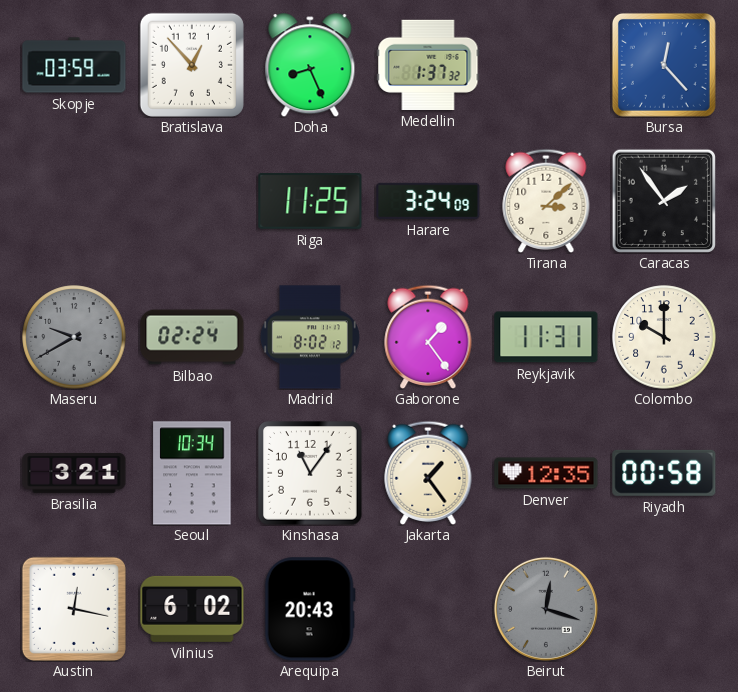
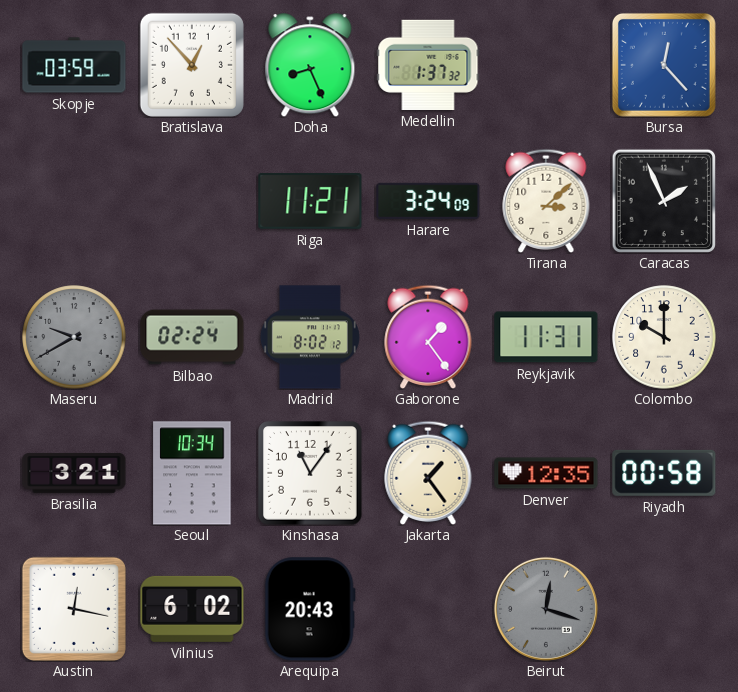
Riga: 11:25 -> 11:21 (310, 201)
Caracas: 1:54 -> 1:56 (664, 201)
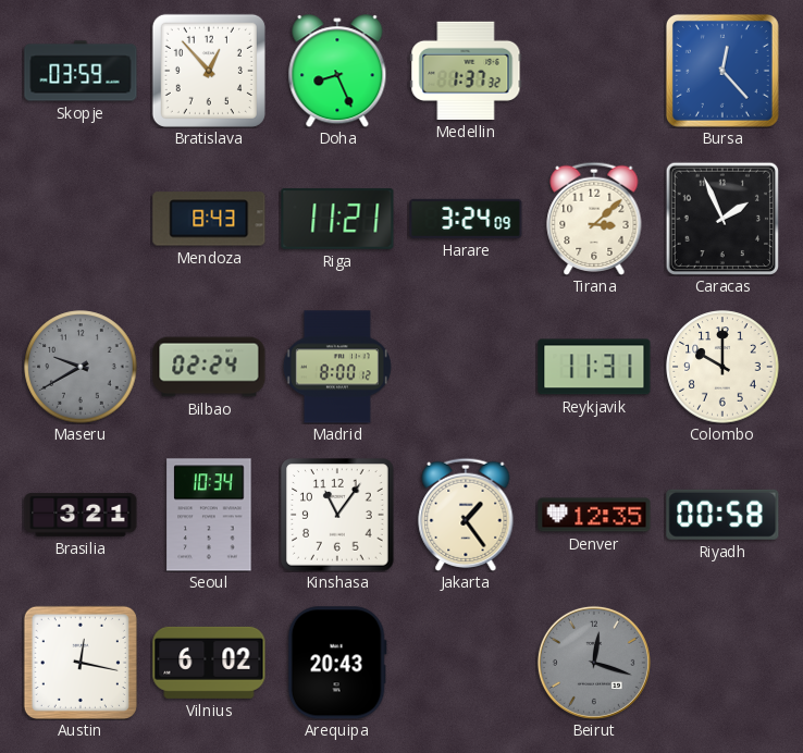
Mendoza: none -> 8:43 (209, 219)
Madrid: 8:02 -> 8:00 (337, 367)
Gaborone: 1:24 -> none (428, 337)
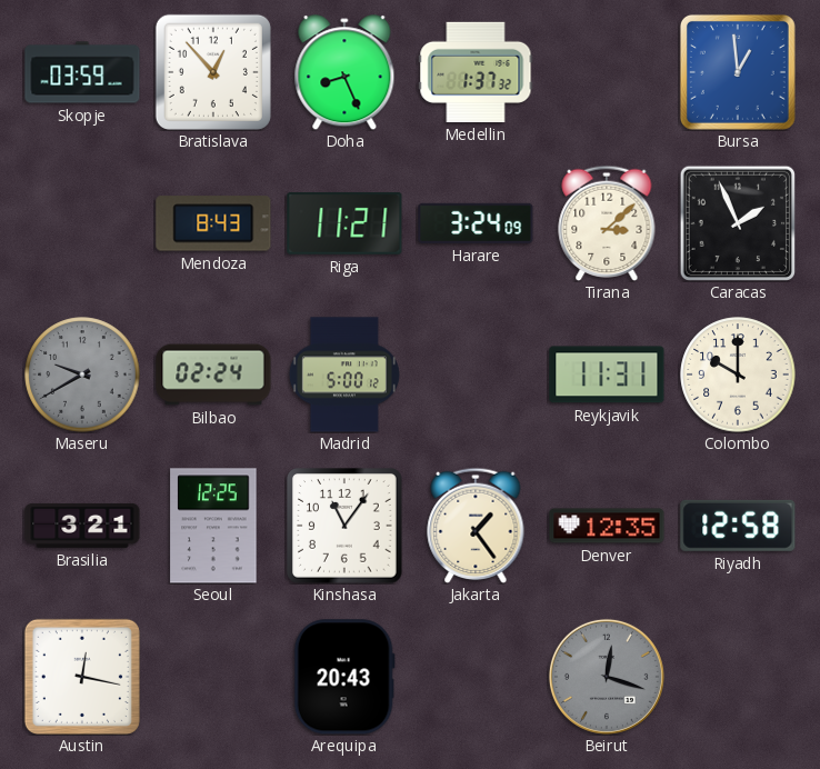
Bursa: 12:23 -> 12:59 (738, 72)
Madrid: 8:00 -> 5:00 (344, 374)
Seoul: 10:34 -> 12:25 (213, 526)
Riyadh: 00:58 -> 12:58 (738, 526)
Vilnius: 6:02 -> none (209, 663)
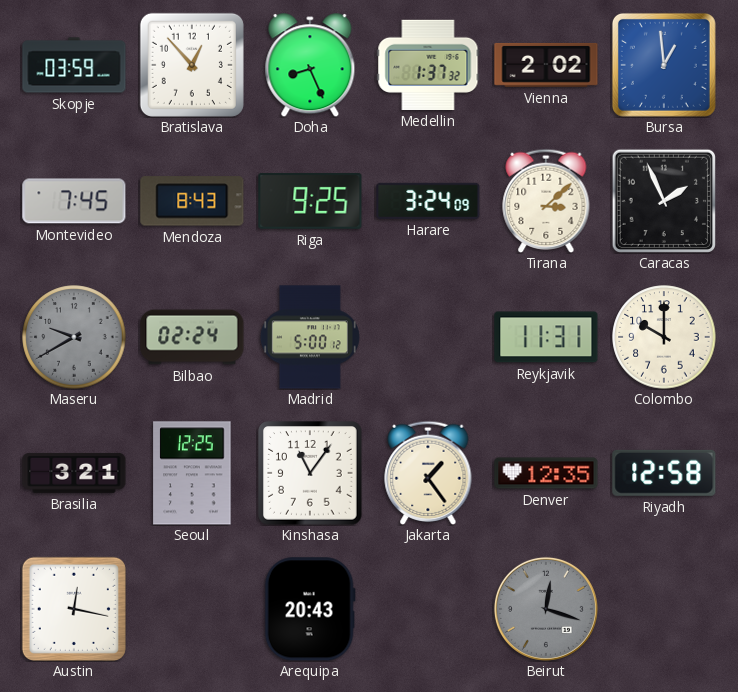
Vienna: none -> 2:02 (546, 65)
Montevideo: none -> 7:45 (74, 201)
Riga: 11:21 -> 9:25 (310, 201)
